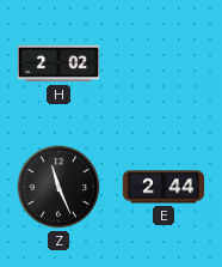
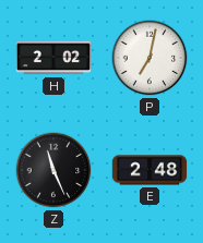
P: none -> 7:02 (150, 58)
E: 2:44 -> 2:48 (150, 170)
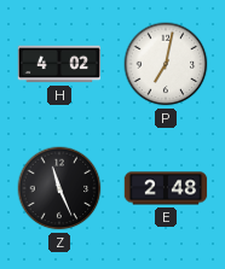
H: 2:02 -> 4:02 (59, 64)
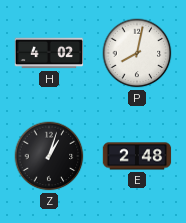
P: 7:02 -> 8:02 (137, 53)
Z: 11:26 -> 1:03 (49, 156)
